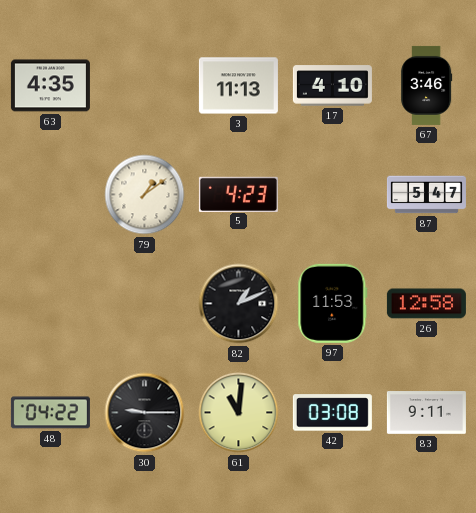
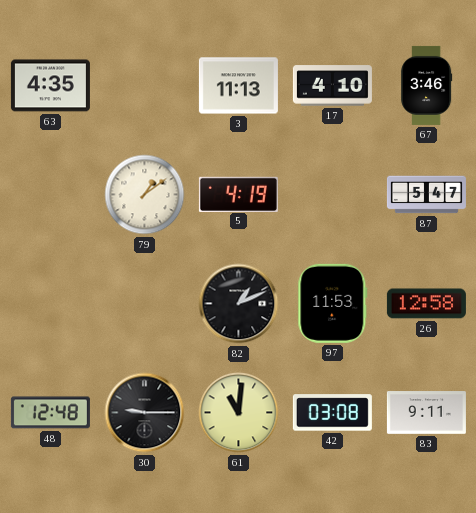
5: 4:23 -> 4:19 (238, 194)
48: 04:22 -> 12:48 (50, 413)
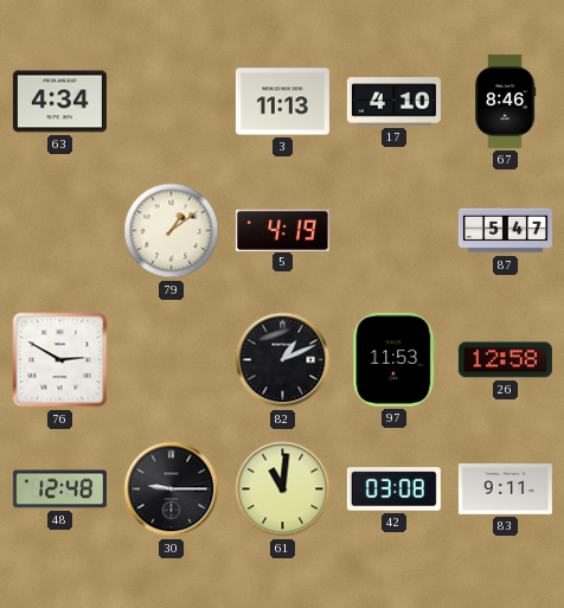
63: 4:35 -> 4:34 (59, 102)
67: 3:46 -> 8:46 (505, 101)
76: none -> 2:50 (60, 360)
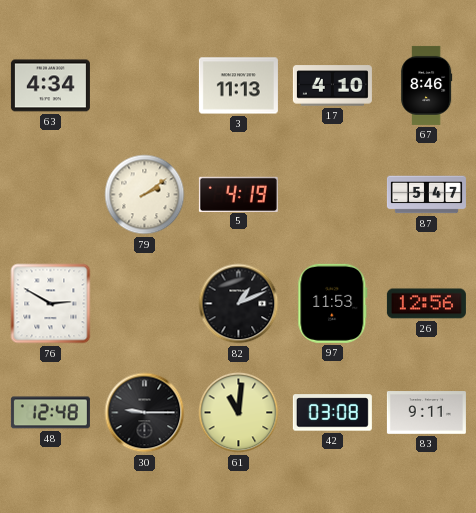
79: 1:09 -> 2:09 (145, 195)
26: 12:58 -> 12:56 (426, 304)
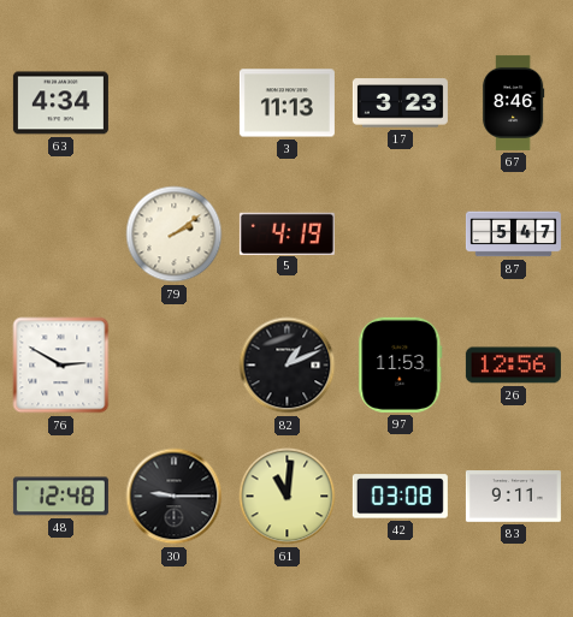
17: 4:10 -> 3:23 (400, 103)
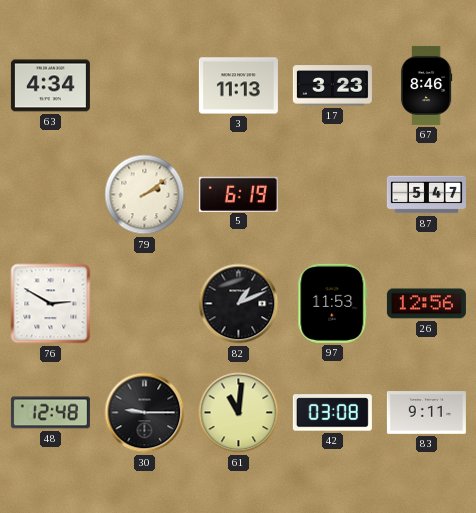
5: 4:19 -> 6:19 (238, 194)
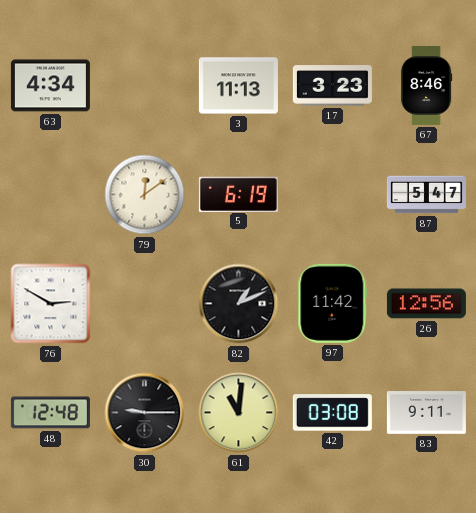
79: 2:09 -> 12:09 (145, 195)
97: 11:53 -> 11:42 (333, 303)
